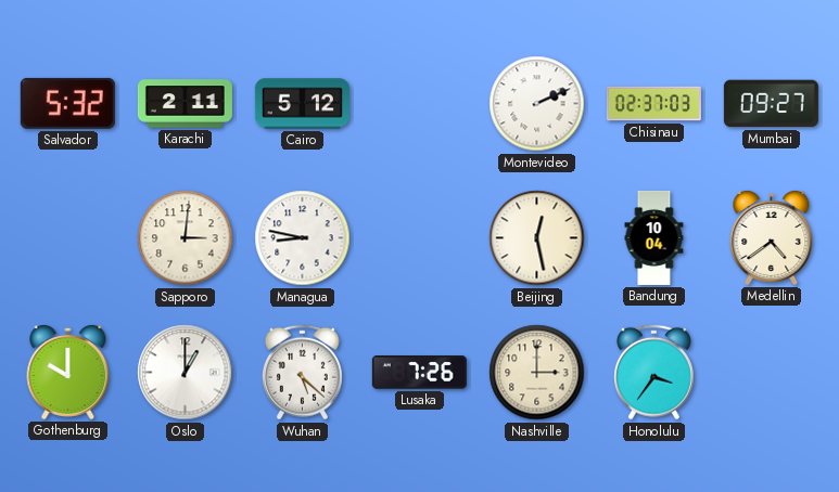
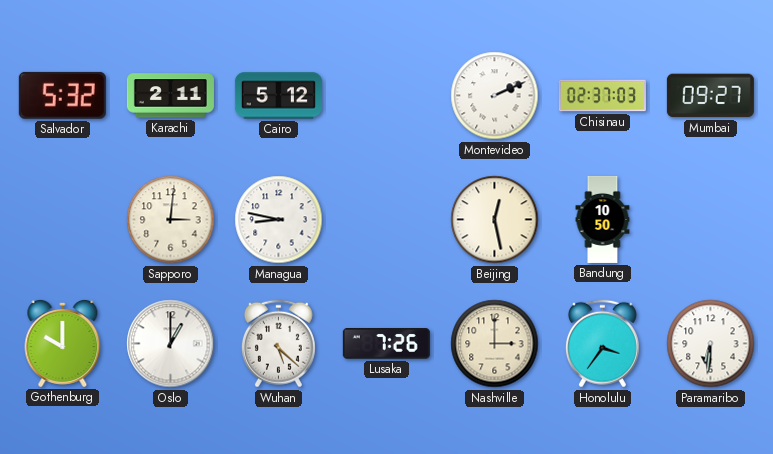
Bandung: 10:04 -> 10:50 (603, 219)
Medellin: 4:39 -> none (772, 237)
Paramaribo: none -> 6:31 (711, 344)
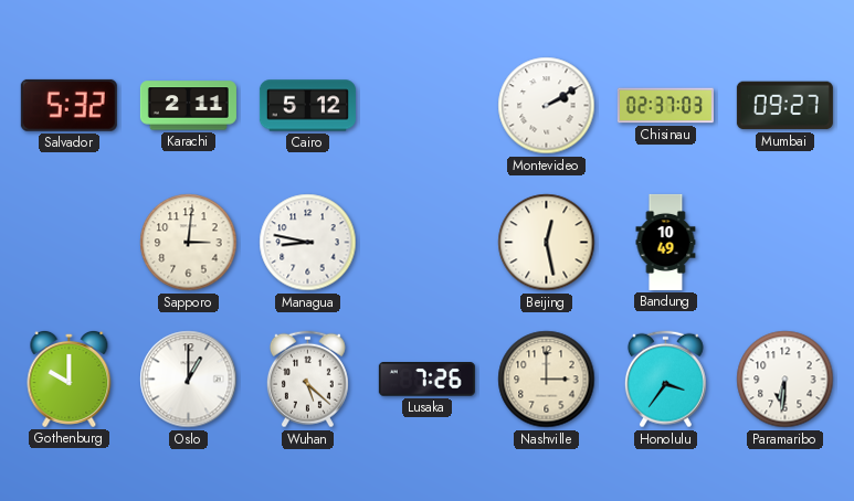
Montevideo: 2:11 -> 2:10 (547, 106)
Bandung: 10:50 -> 10:49 (666, 242)
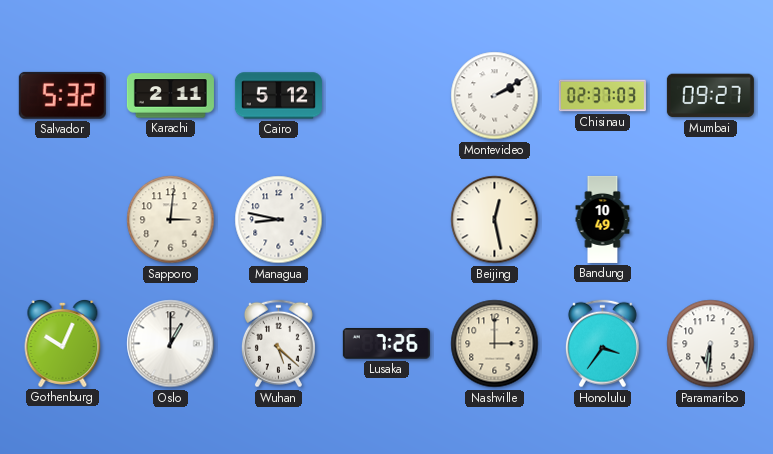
Gothenburg: 10:00 -> 10:04 (63, 343)
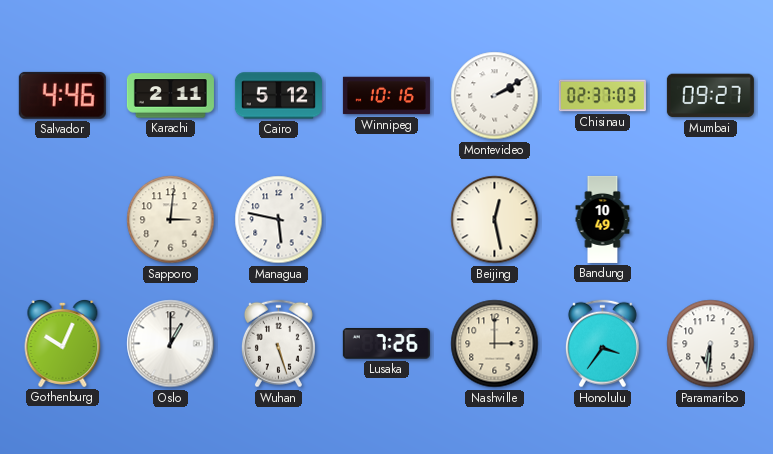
Salvador: 5:32 -> 4:46 (62, 95)
Winnipeg: none -> 10:16 (386, 96)
Managua: 8:47 -> 5:47 (279, 220)
Wuhan: 5:22 -> 5:27 (278, 344)
